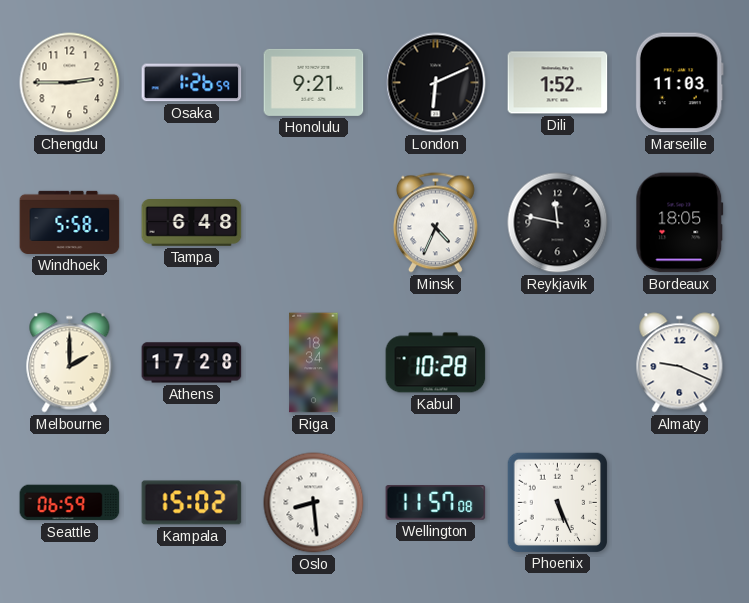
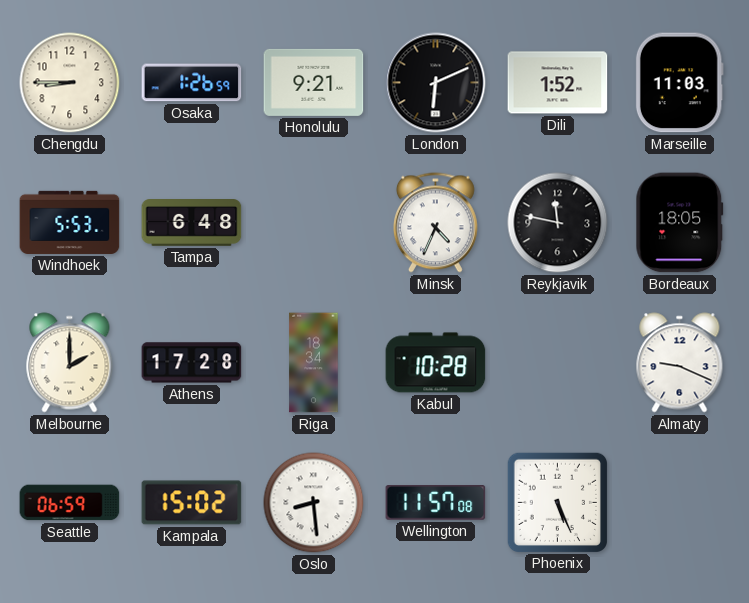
Chengdu: 2:45 -> 8:45 (70, 83)
Windhoek: 5:58 -> 5:53 (70, 222)
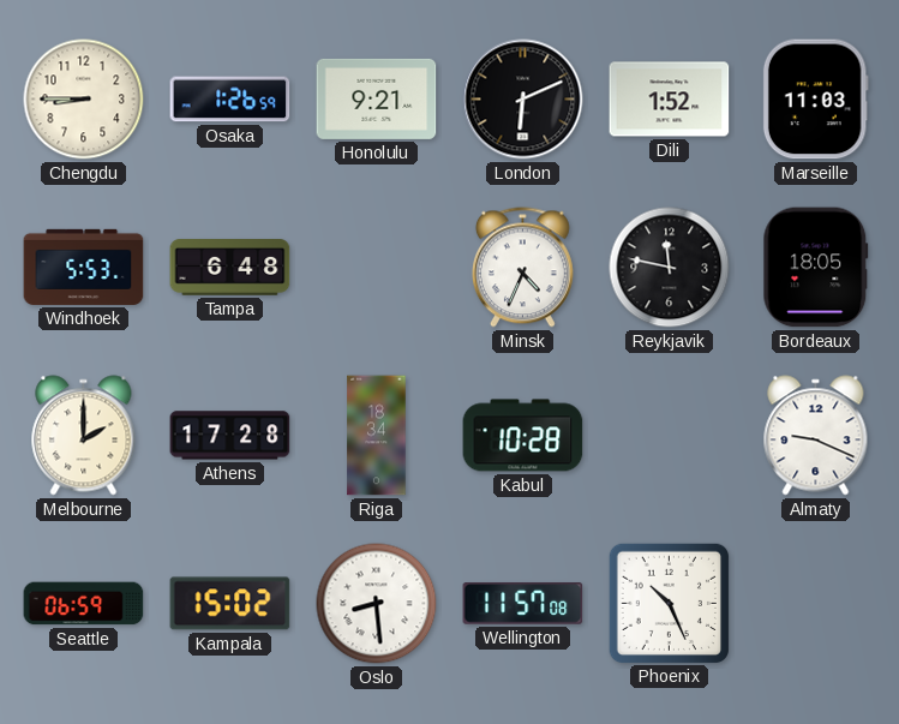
Phoenix: 5:26 -> 10:26 (669, 603)
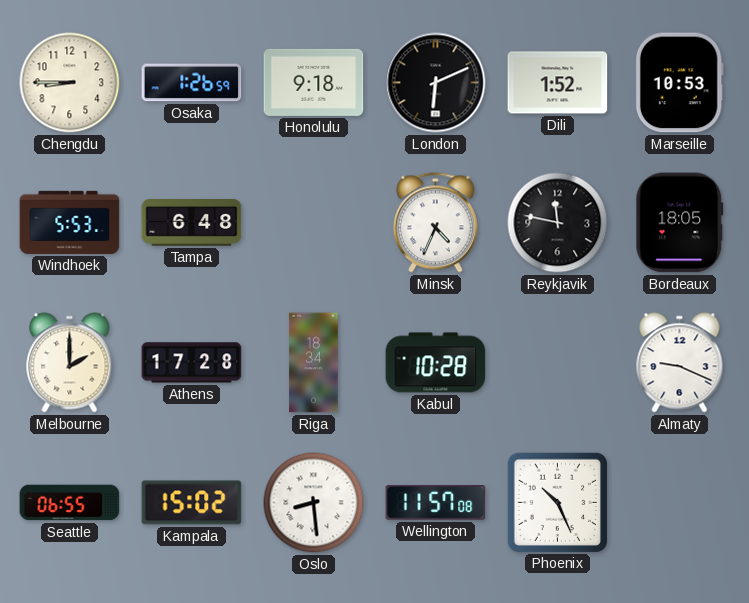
Honolulu: 9:21 -> 9:18 (314, 82)
Marseille: 11:03 -> 10:53 (679, 83)
Seattle: 06:59 -> 06:55 (70, 503)
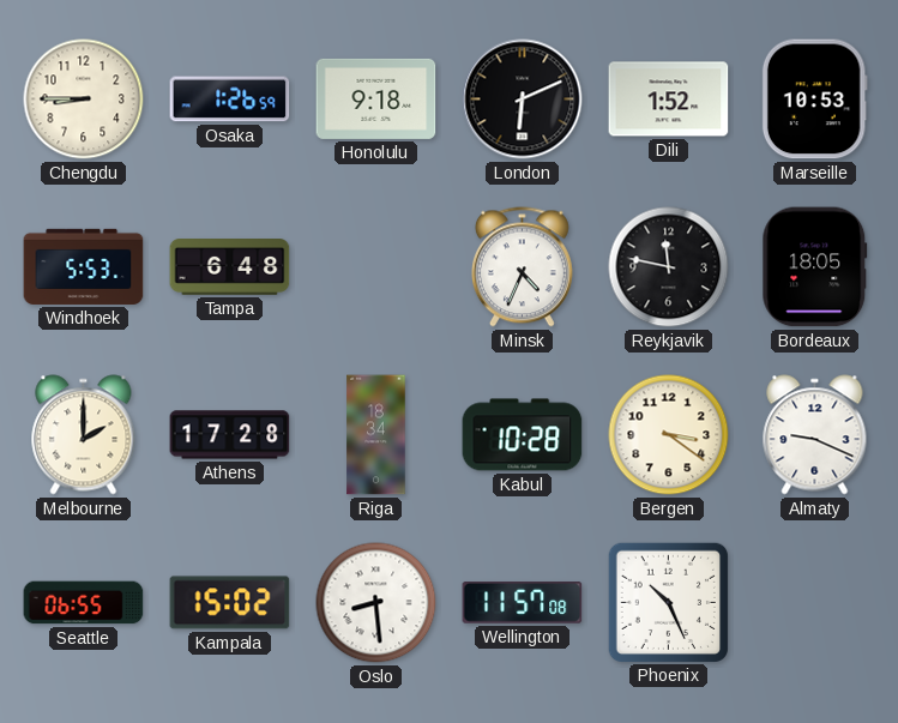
Bergen: none -> 3:21 (669, 435)
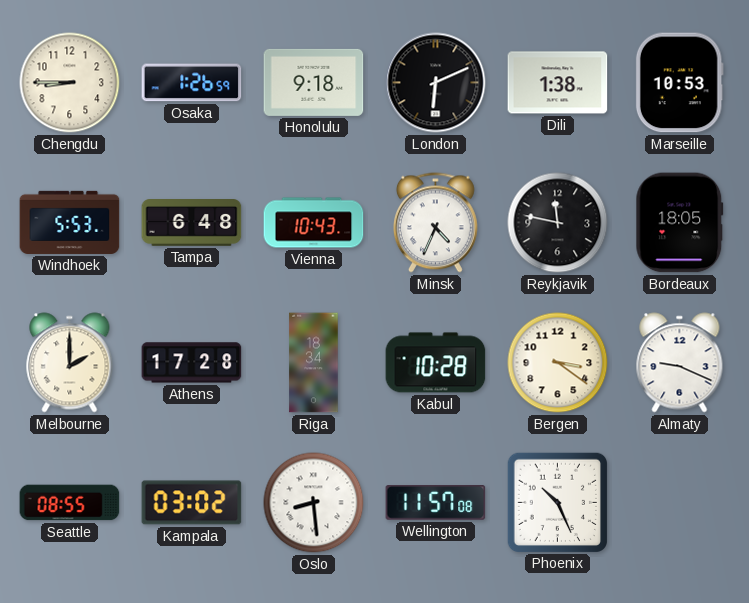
Dili: 1:52 -> 1:38 (558, 83)
Vienna: none -> 10:43 (314, 223)
Seattle: 06:55 -> 08:55 (70, 503)
Kampala: 15:02 -> 03:02 (192, 503)
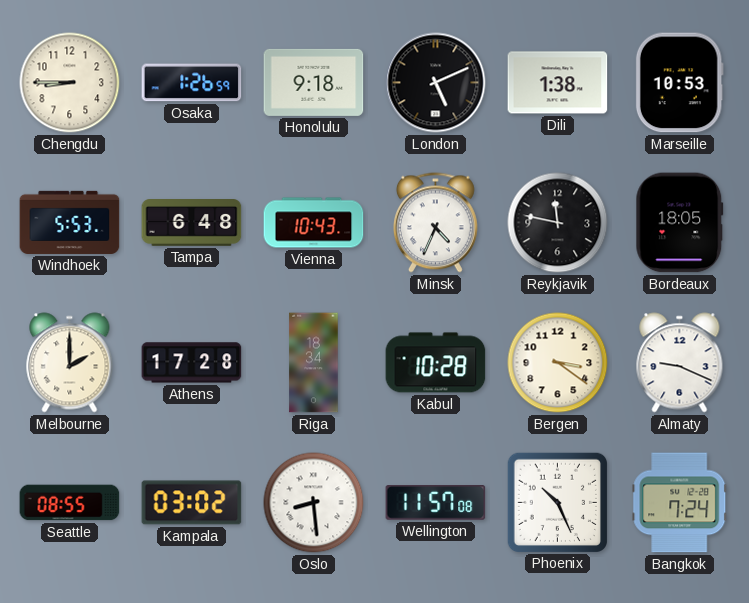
London: 6:11 -> 5:11 (436, 83)
Bangkok: none -> 7:24 (680, 503)
